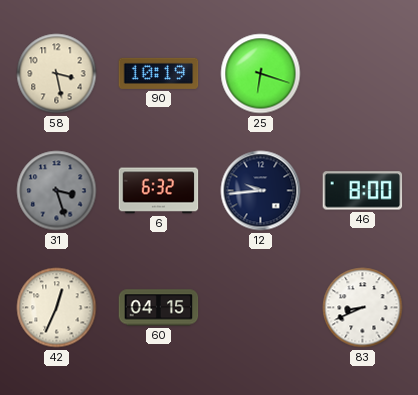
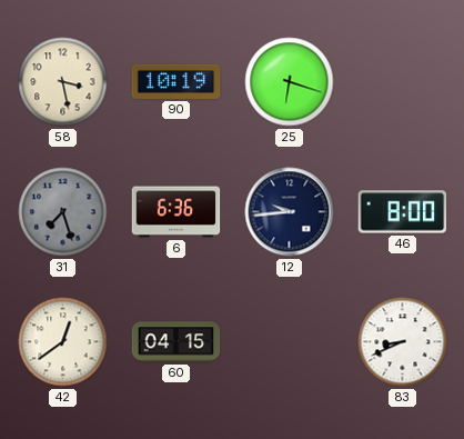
31: 3:27 -> 7:27 (63, 212)
6: 6:32 -> 6:36 (176, 212)
42: 12:34 -> 12:39 (63, 342)
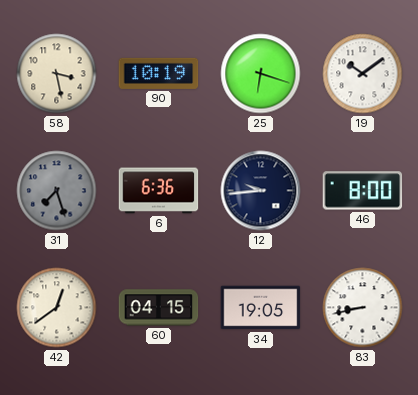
19: none -> 10:09 (363, 74)
34: none -> 19:05 (261, 308)
83: 8:41 -> 8:43 (363, 308)
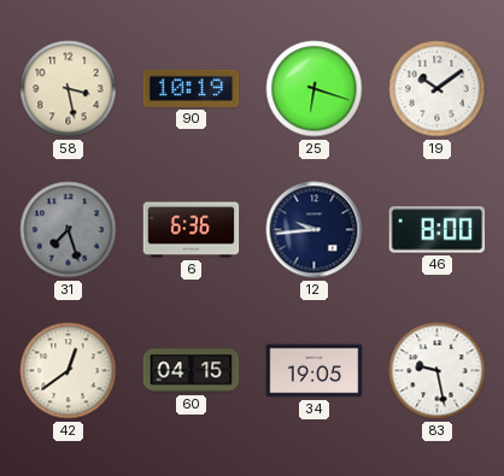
83: 8:43 -> 9:28 (438, 371)
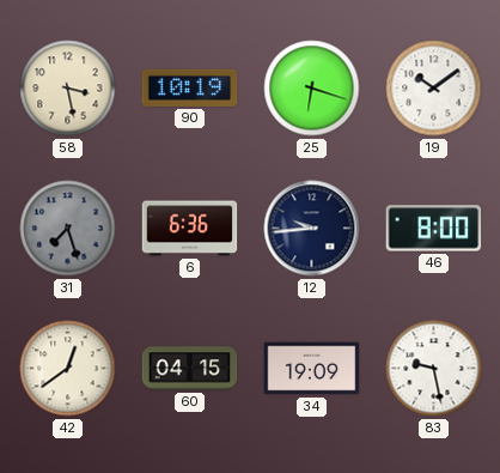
34: 19:05 -> 19:09 (312, 369)
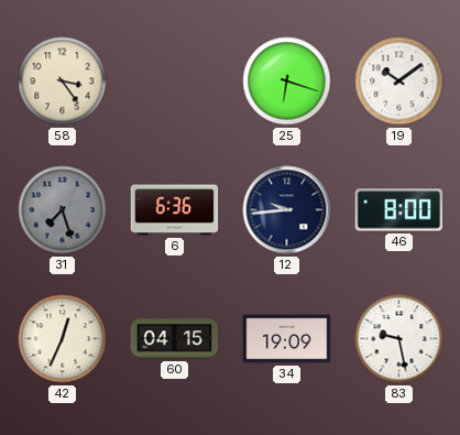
58: 3:28 -> 3:24 (63, 81)
90: 10:19 -> none (190, 87)
42: 12:39 -> 12:34 (63, 339)
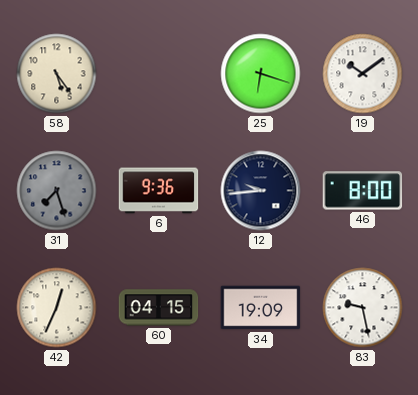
58: 3:24 -> 5:24 (57, 74)
6: 6:36 -> 9:36 (159, 191)
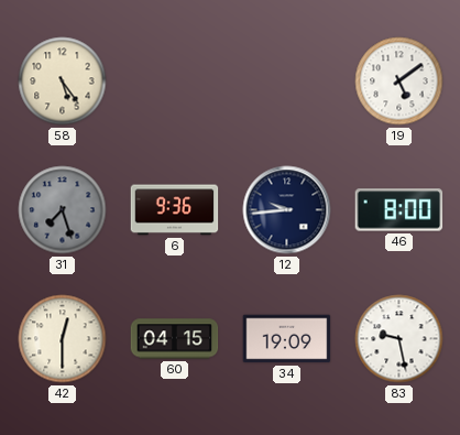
25: 6:18 -> none (261, 74)
19: 10:09 -> 5:09 (399, 81)
42: 12:34 -> 12:30 (63, 339)
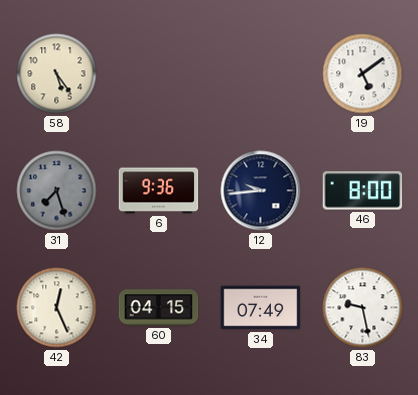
42: 12:30 -> 12:26 (57, 308)
34: 19:09 -> 07:49 (261, 308)
